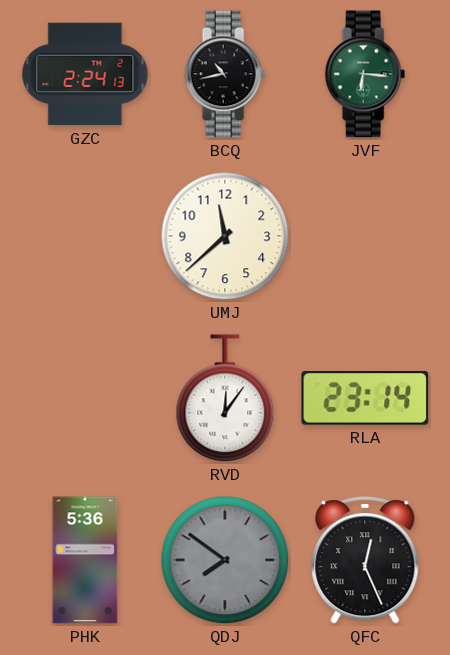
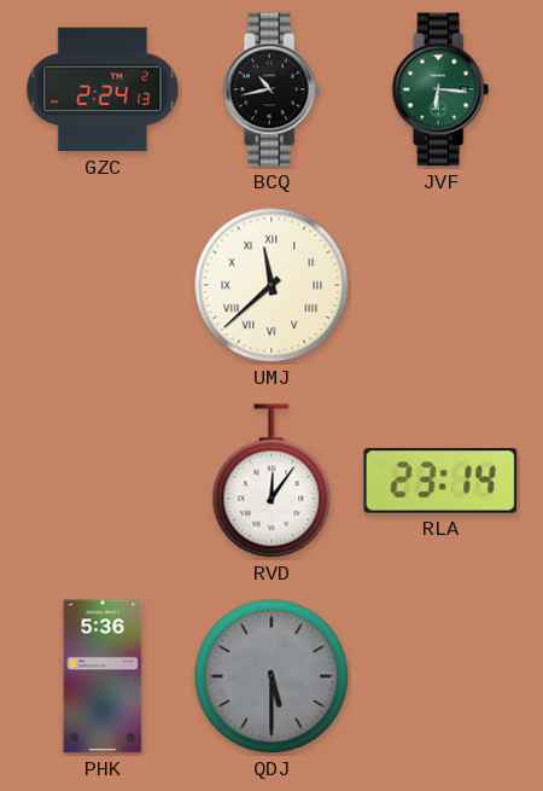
UMJ numerals: Arabic -> Roman (271, 285)
QDJ: 7:51 -> 5:30 (271, 676)
QFC: 12:26 -> none (365, 560)
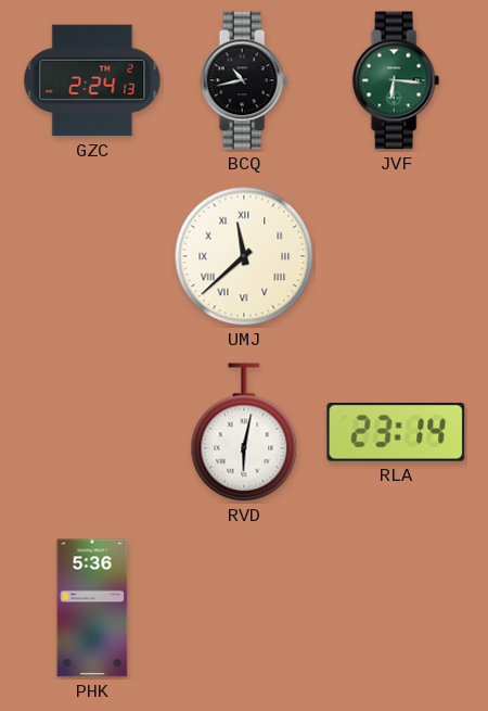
RVD: 12:06 -> 6:02 (244, 433)
QDJ: 5:30 -> none (271, 676)
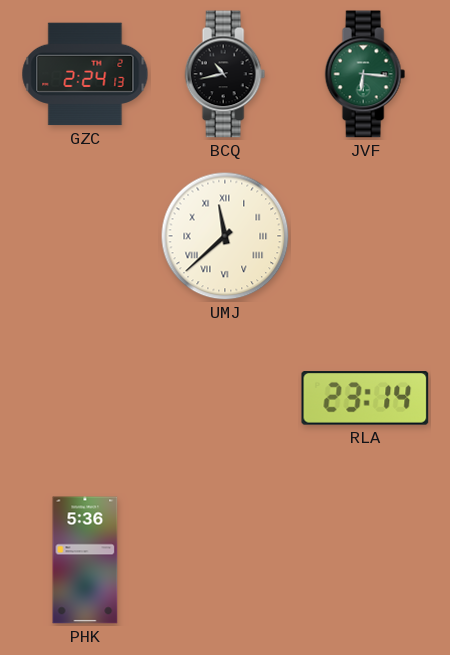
RVD: 6:02 -> none (244, 433)
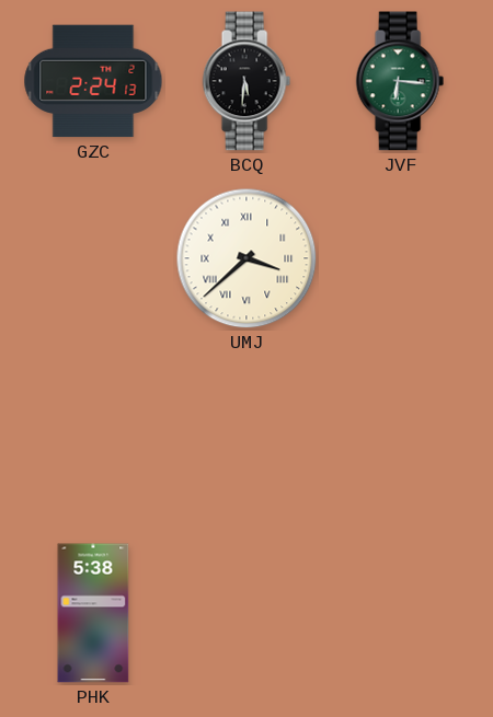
BCQ: 10:43 -> 5:31 (246, 81)
UMJ: 11:38 -> 3:38 (246, 258)
RLA: 23:14 -> none (365, 398)
PHK: 5:36 -> 5:38 (93, 613)
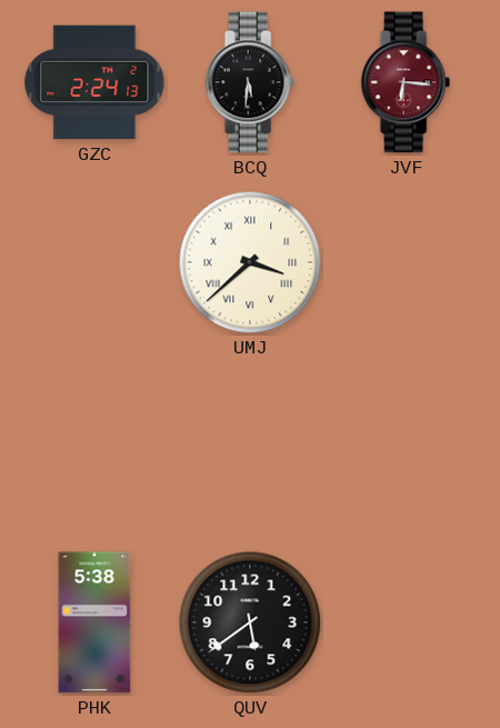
JVF dial: green -> burgundy (406, 82)
QUV: none -> 5:39 (250, 622)
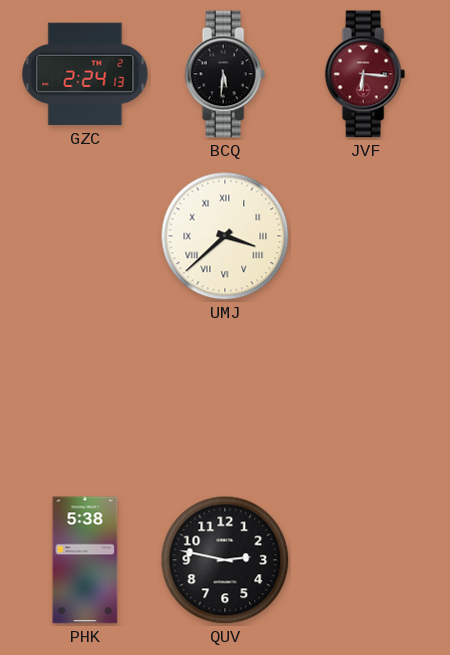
QUV: 5:39 -> 2:47 (225, 560)
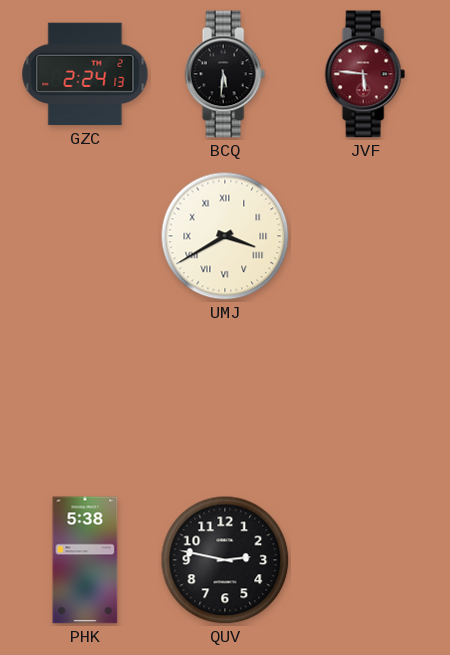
JVF: 6:16 -> 5:46 (365, 74)
UMJ: 3:38 -> 3:40 (225, 236)
